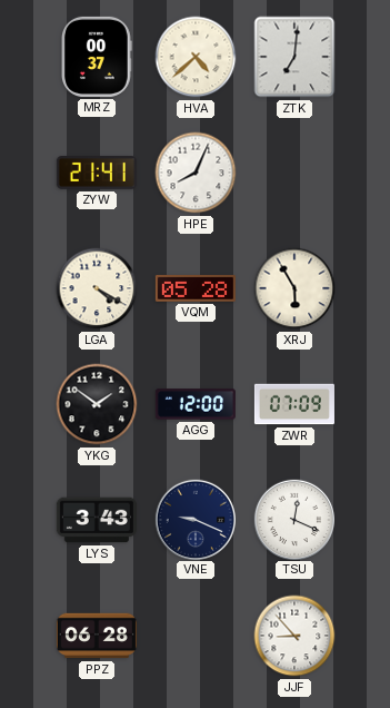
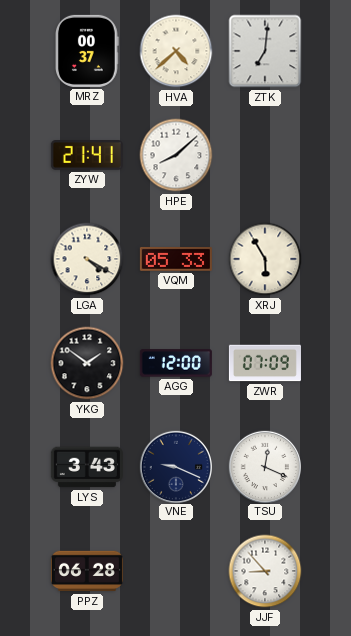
HPE: 8:04 -> 8:08 (176, 155)
VQM: 05:28 -> 05:33 (176, 259)
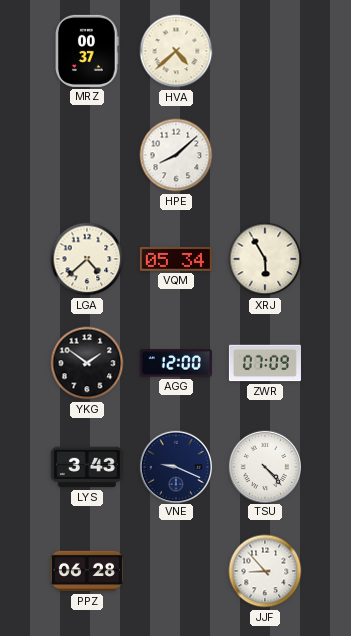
ZTK: 7:01 -> none (265, 51)
ZYW: 21:41 -> none (87, 156)
LGA: 4:20 -> 4:38 (87, 259)
VQM: 05:33 -> 05:34 (176, 259)
TSU: 12:19 -> 4:23 (264, 466)
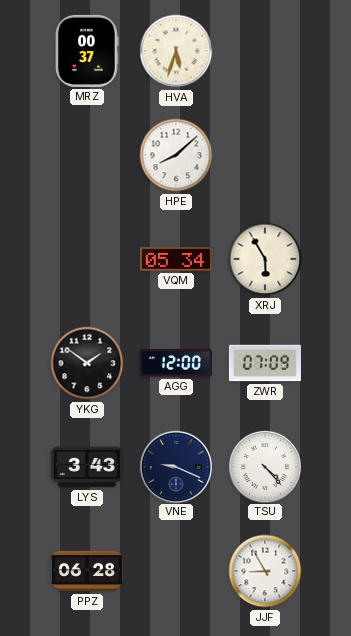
HVA: 4:38 -> 5:33 (176, 51)
LGA: 4:38 -> none (87, 259)
JJF: 8:53 -> 8:55 (265, 571)
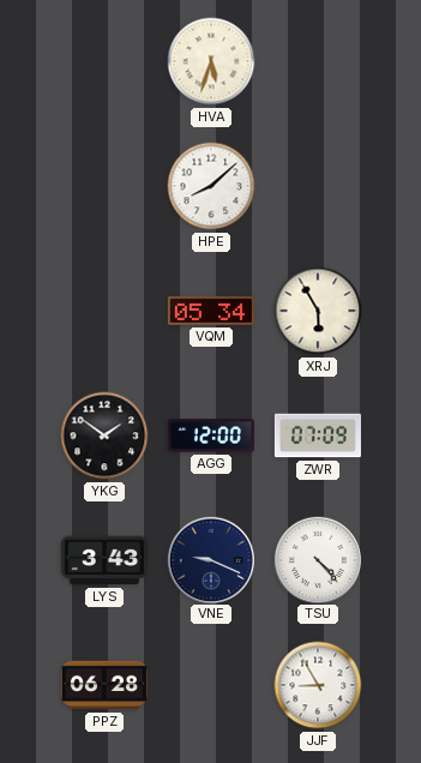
MRZ: 00:37 -> none (88, 51)
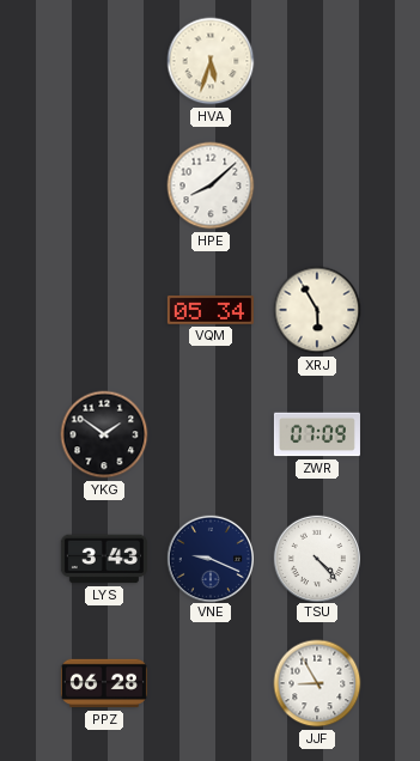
AGG: 12:00 -> none (211, 435)
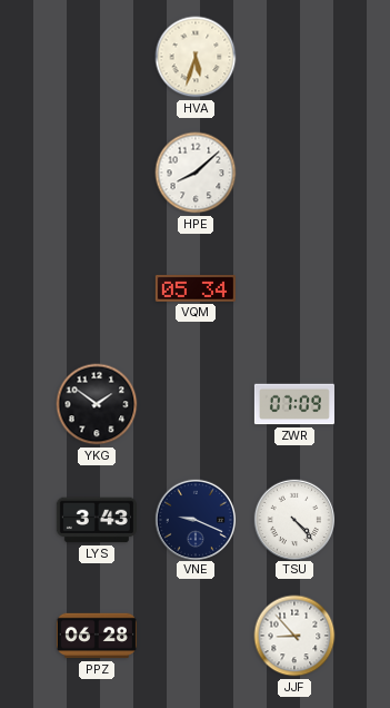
XRJ: 5:55 -> none (317, 310)
JJF: 8:55 -> 8:53 (294, 636)
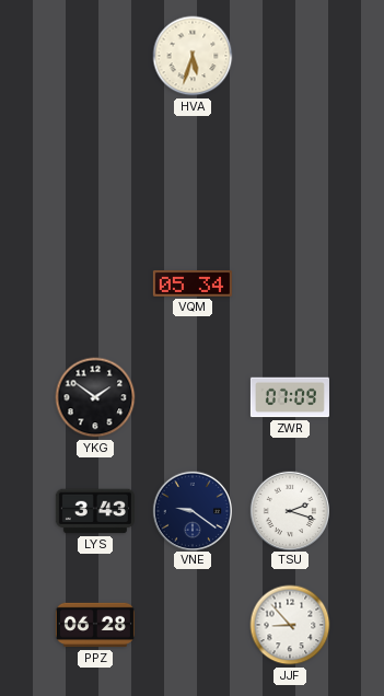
HPE: 8:08 -> none (196, 173)
VNE: 9:19 -> 9:21 (191, 510)
TSU: 4:23 -> 2:18 (289, 510)
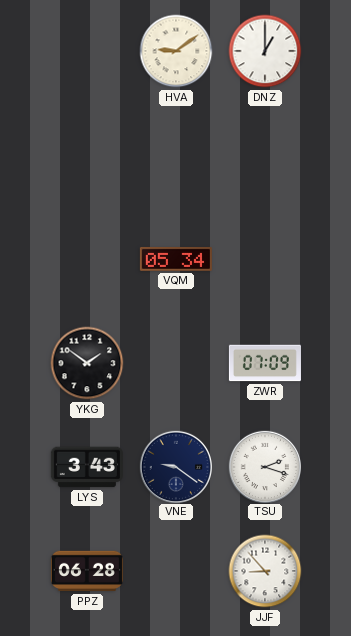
HVA: 5:33 -> 9:09 (176, 51)
DNZ: none -> 1:00 (265, 51)
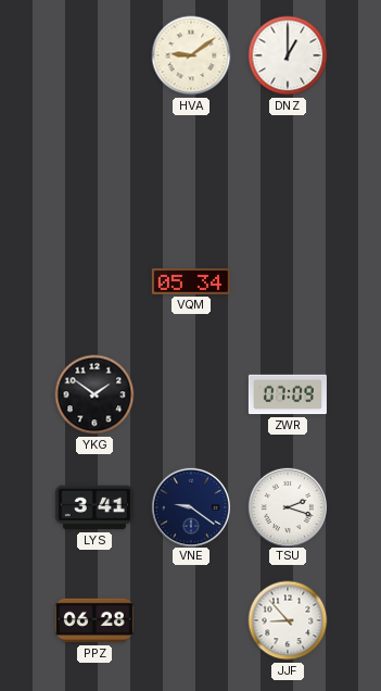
LYS: 3:43 -> 3:41 (94, 507)
